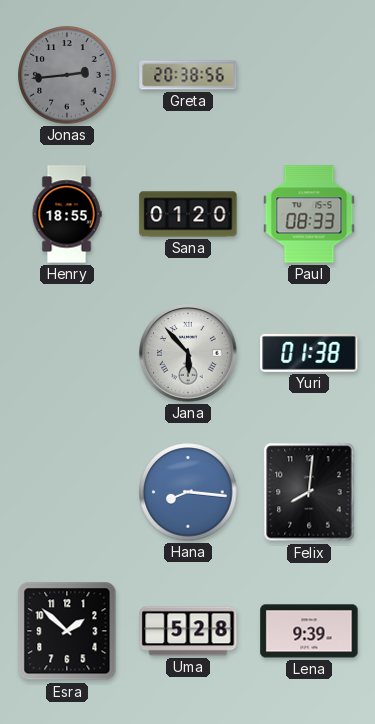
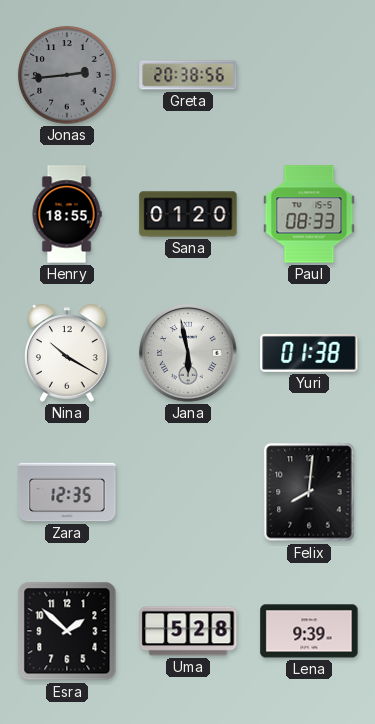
Nina: none -> 10:20 (68, 353)
Jana: 5:53 -> 5:58 (188, 353)
Zara: none -> 12:35 (67, 492)
Hana: 8:16 -> none (188, 492)
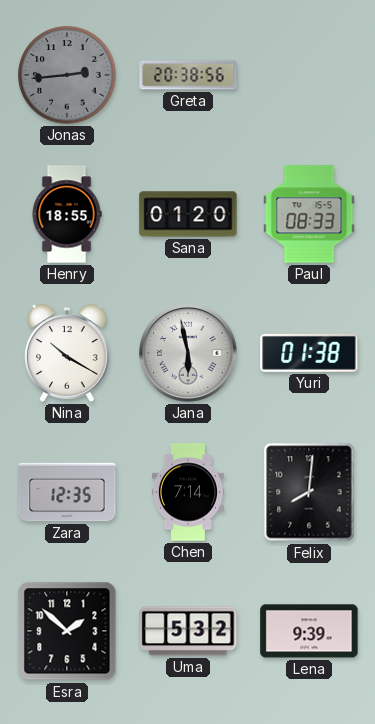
Chen: none -> 7:14 (188, 492)
Uma: 5:28 -> 5:32 (188, 631)
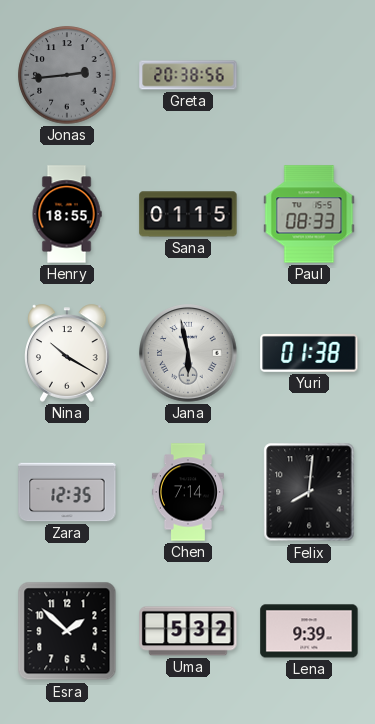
Sana: 01:20 -> 01:15 (188, 214)
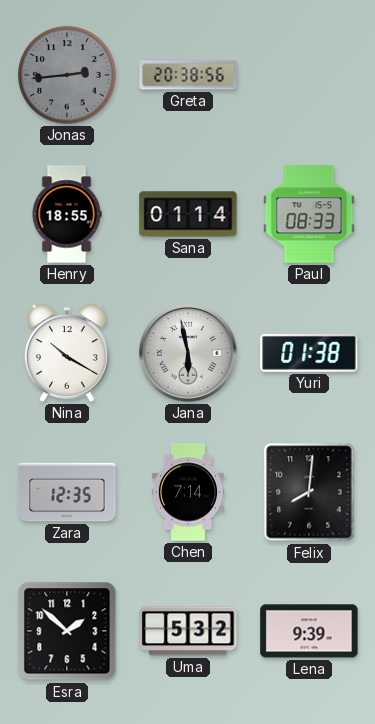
Sana: 01:15 -> 01:14 (188, 214)
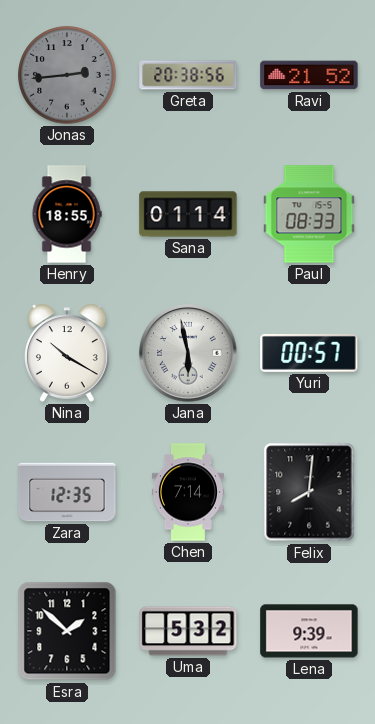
Ravi: none -> 21:52 (309, 75)
Yuri: 01:38 -> 00:57 (309, 353)
